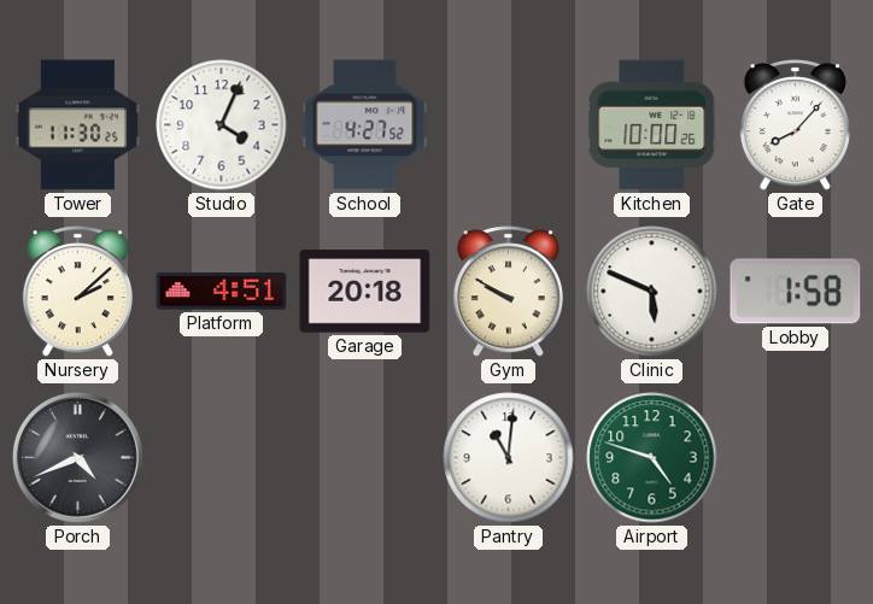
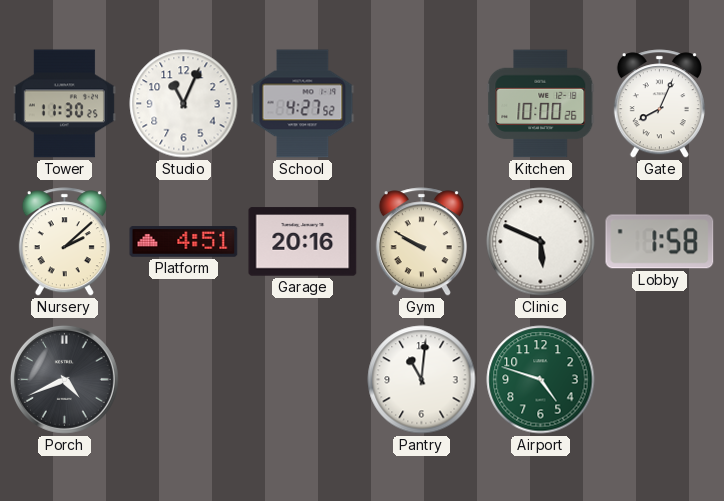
Studio: 4:04 -> 11:04 (184, 104)
Gate: 8:07 -> 8:04 (659, 104)
Garage: 20:18 -> 20:16 (303, 242)
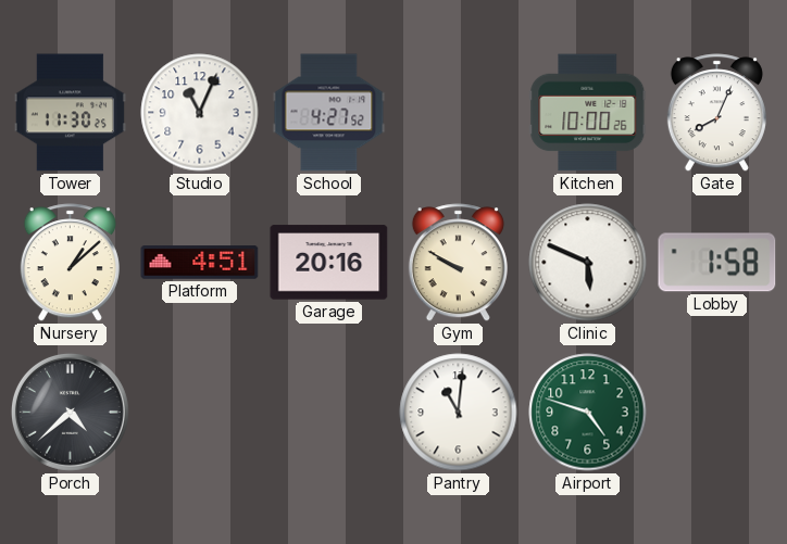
Nursery: 2:08 -> 1:08 (70, 263)
Porch: 4:41 -> 4:38 (70, 412)
